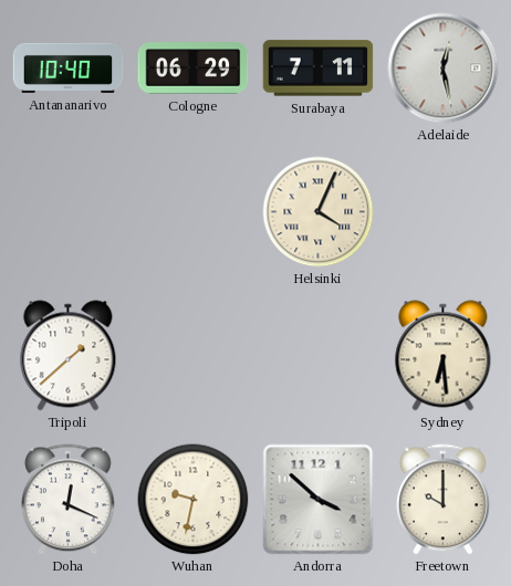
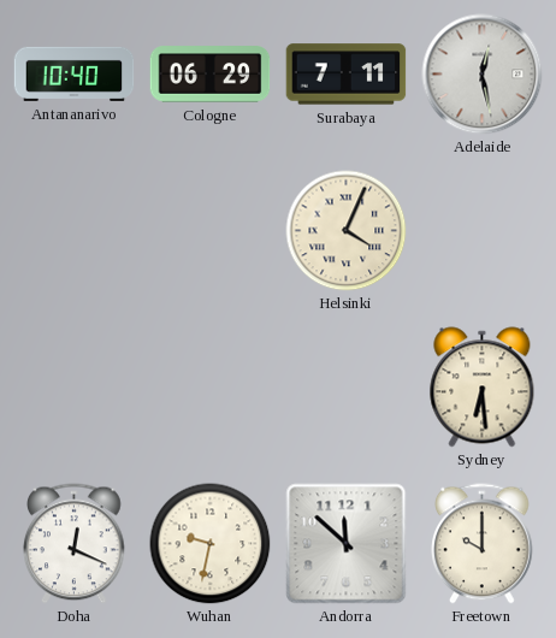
Tripoli: 1:38 -> none (69, 356)
Andorra: 3:52 -> 11:52 (347, 544)
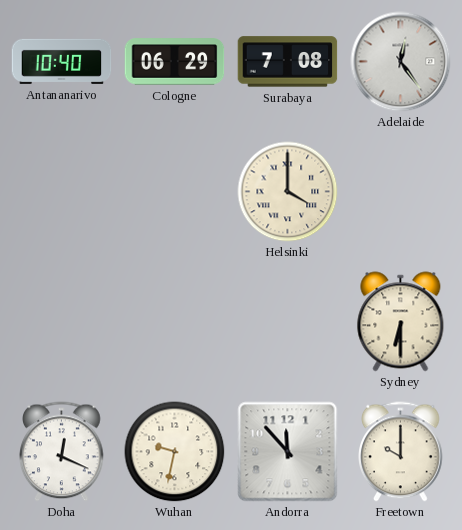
Surabaya: 7:11 -> 7:08 (288, 62)
Adelaide: 12:28 -> 12:24 (401, 62)
Helsinki: 4:04 -> 4:00 (288, 192)
Sydney: 6:29 -> 6:30 (401, 322)
Andorra: 11:52 -> 11:53 (288, 452)
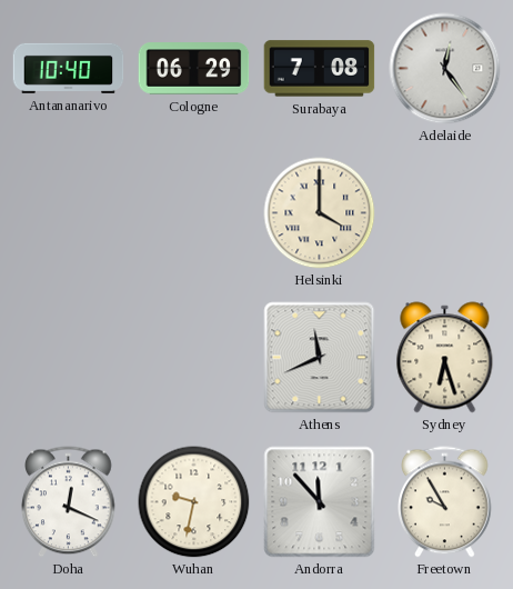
Athens: none -> 11:41 (320, 358)
Sydney: 6:30 -> 6:27 (445, 358)
Freetown: 10:00 -> 9:55 (445, 502)
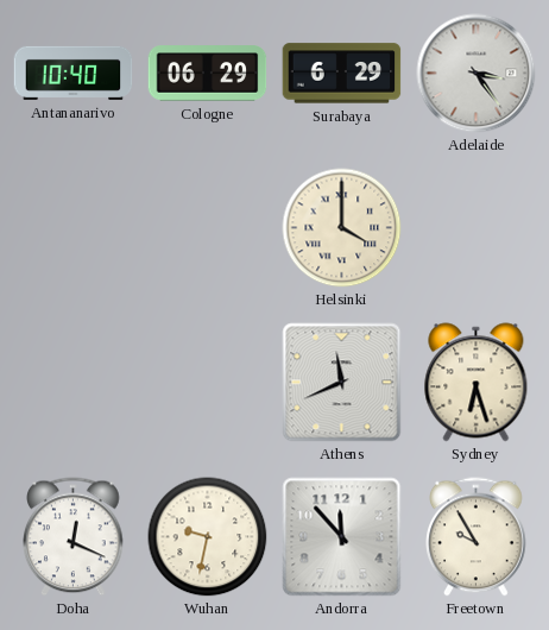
Surabaya: 7:08 -> 6:29 (342, 74)
Adelaide: 12:24 -> 3:24 (477, 74)
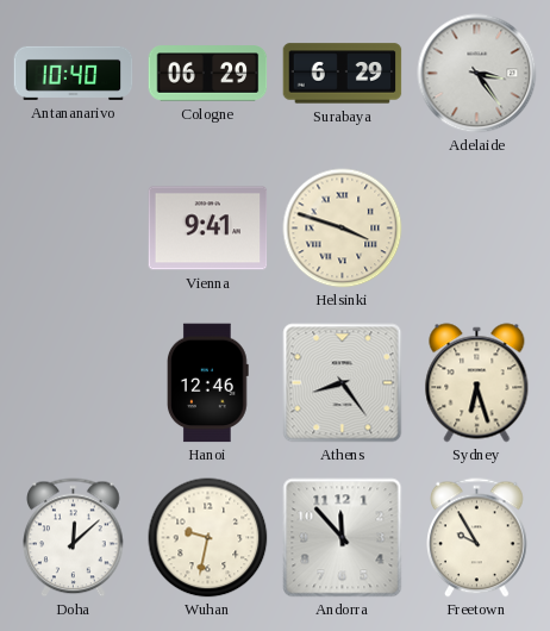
Vienna: none -> 9:41 (208, 229)
Helsinki: 4:00 -> 3:48 (343, 229)
Hanoi: none -> 12:46 (207, 383)
Athens: 11:41 -> 8:24 (343, 383)
Doha: 12:19 -> 12:08 (74, 538)
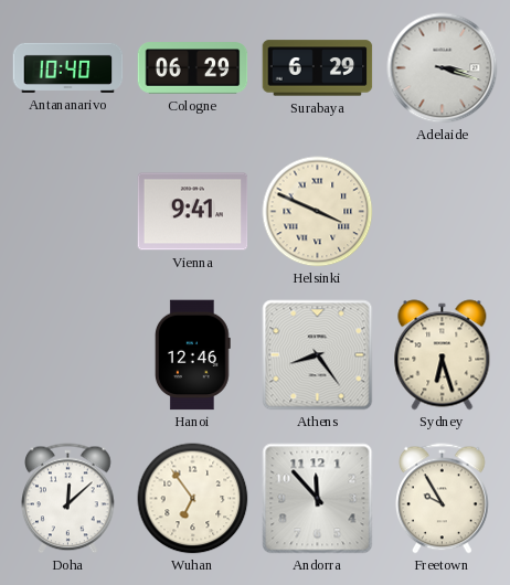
Adelaide: 3:24 -> 3:18 (443, 68)
Helsinki: 3:48 -> 3:49 (318, 212)
Wuhan: 9:32 -> 6:54 (193, 499)
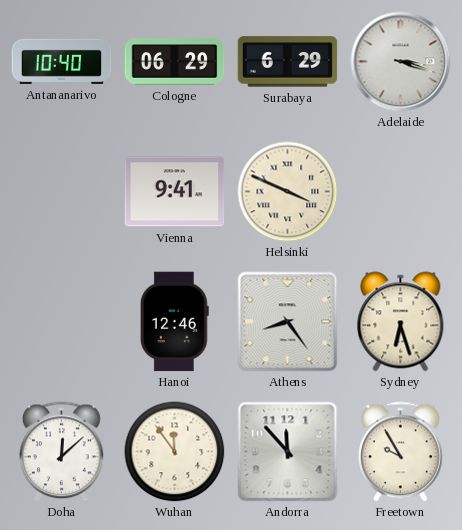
Wuhan: 6:54 -> 11:54 (175, 452)
